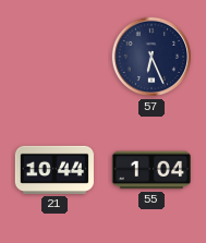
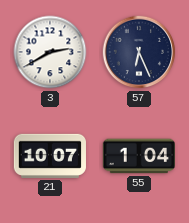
3: none -> 2:40 (50, 52)
21: 10:44 -> 10:07 (50, 156)
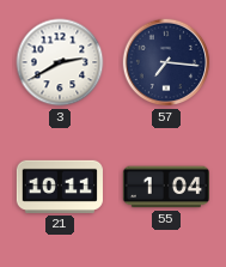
57: 6:26 -> 7:16 (166, 62)
21: 10:07 -> 10:11 (60, 187)
